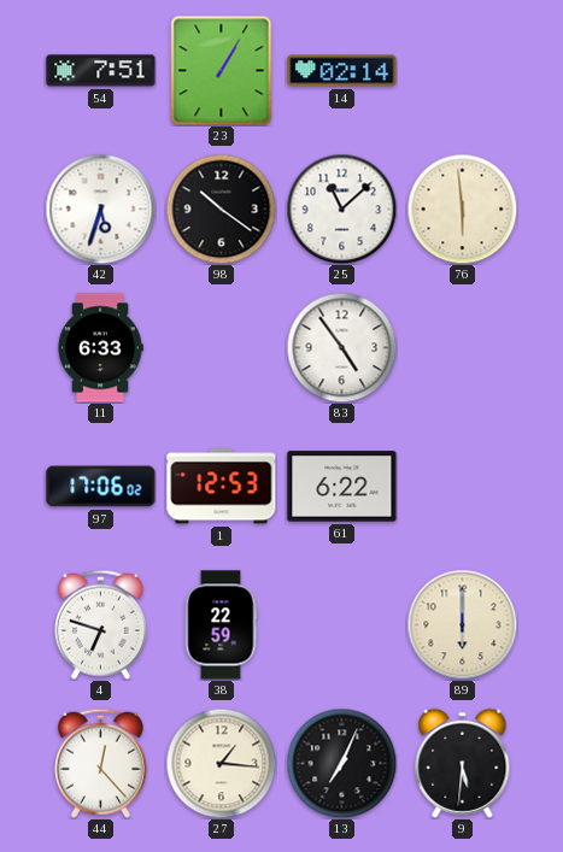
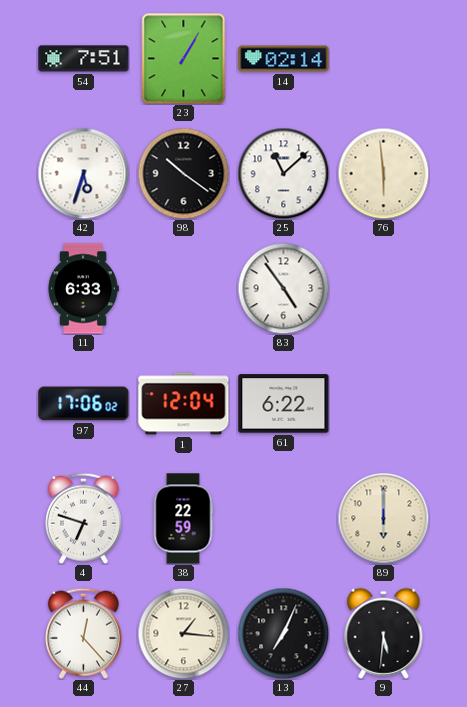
1: 12:53 -> 12:04 (184, 404)
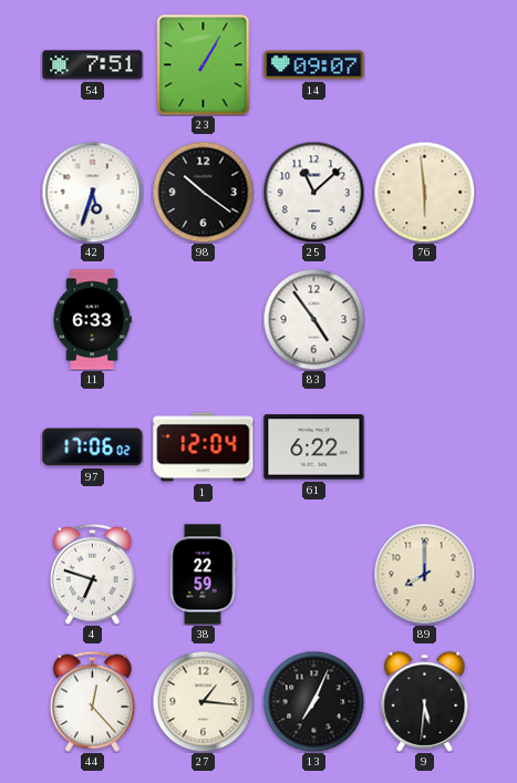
14: 02:14 -> 09:07 (314, 65)
89: 6:00 -> 8:00 (424, 574)
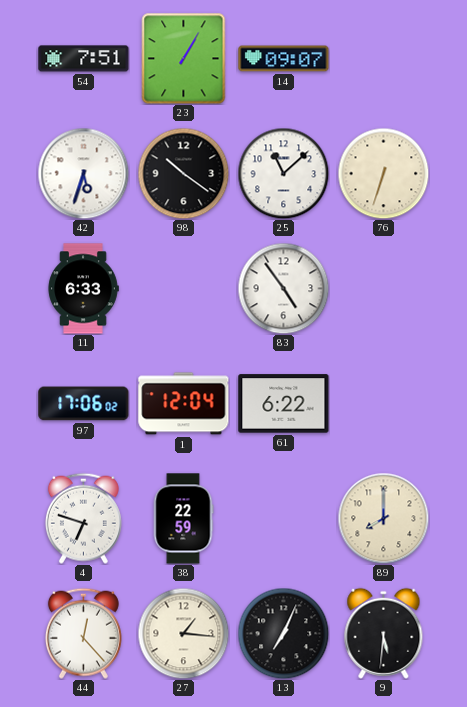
76: 5:59 -> 6:33 (383, 173)
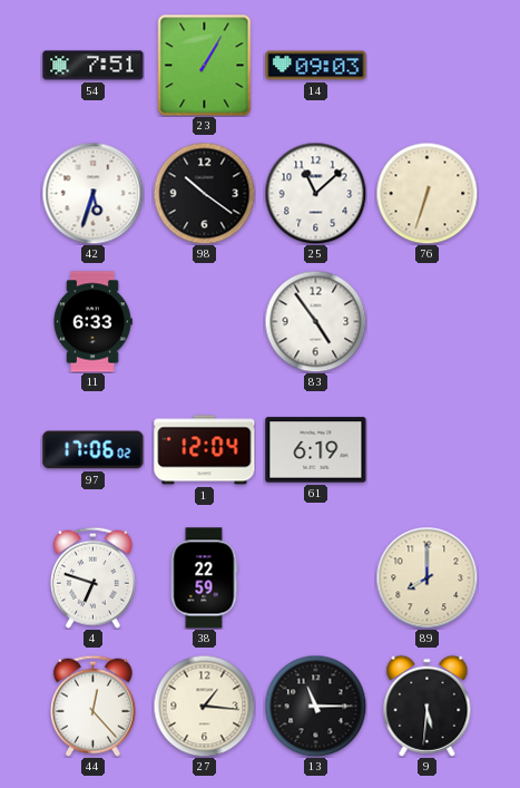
14: 09:07 -> 09:03 (316, 66)
61: 6:22 -> 6:19 (316, 450)
13: 7:04 -> 11:15 (315, 706)
